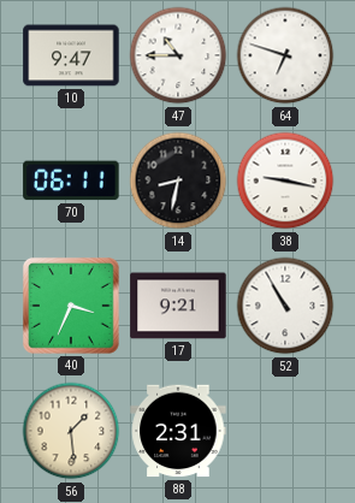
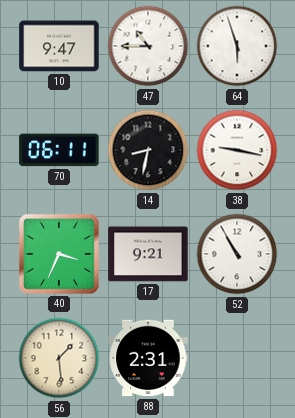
64: 6:48 -> 5:57 (237, 46)
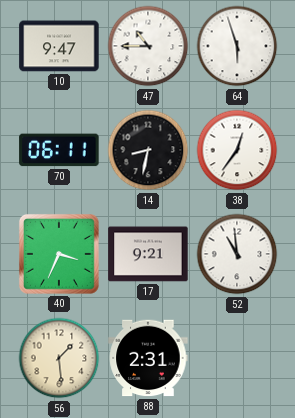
38: 9:17 -> 12:36 (237, 150)
52: 10:55 -> 10:59 (237, 254)
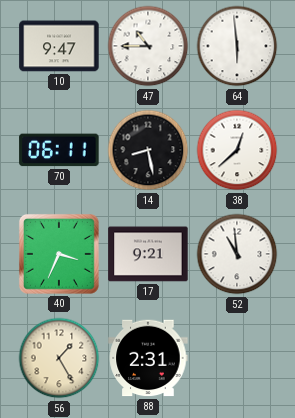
64: 5:57 -> 5:59 (237, 46)
14: 8:32 -> 8:28 (148, 150)
38: 12:36 -> 12:38 (237, 150)
56: 1:29 -> 1:25 (59, 358)
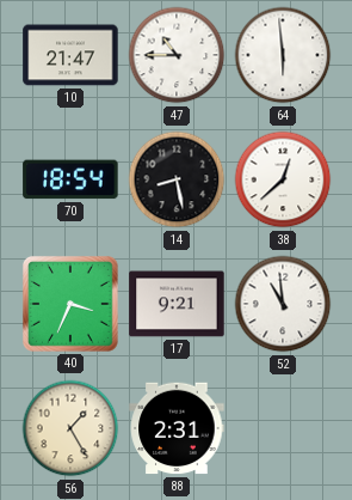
10: 9:47 -> 21:47 (70, 55)
70: 06:11 -> 18:54 (70, 179)
